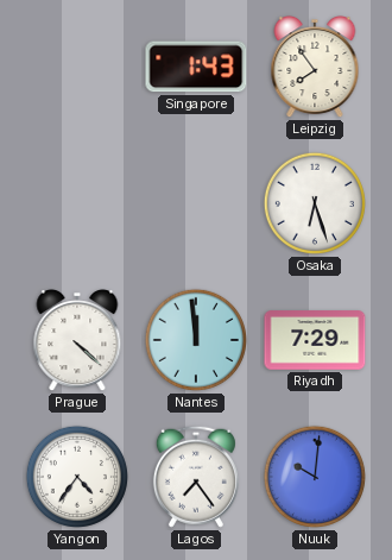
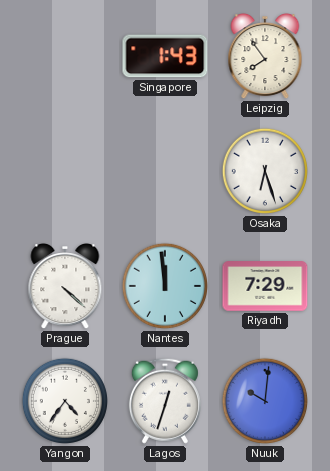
Lagos: 7:24 -> 12:33 (165, 401)
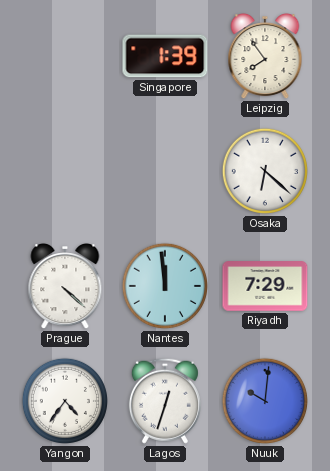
Singapore: 1:43 -> 1:39 (165, 56)
Osaka: 6:27 -> 6:22 (265, 171)
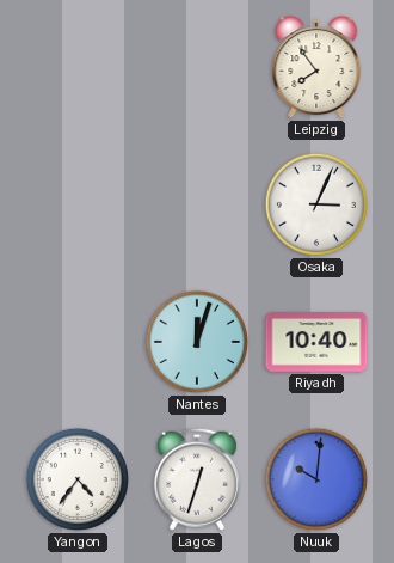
Singapore: 1:39 -> none (165, 56)
Osaka: 6:22 -> 3:04 (316, 204)
Prague: 4:22 -> none (65, 287)
Nantes: 11:59 -> 12:03 (197, 342)
Riyadh: 7:29 -> 10:40 (316, 342)
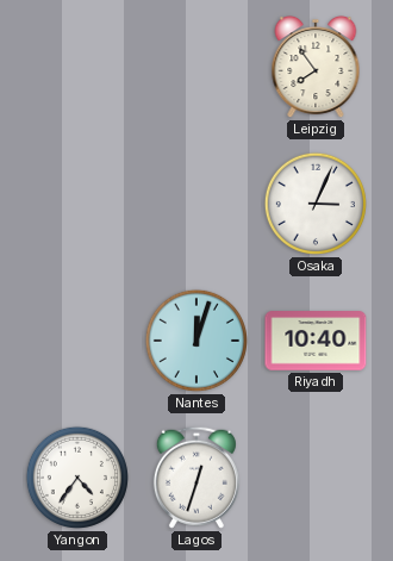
Nuuk: 10:01 -> none (316, 479)
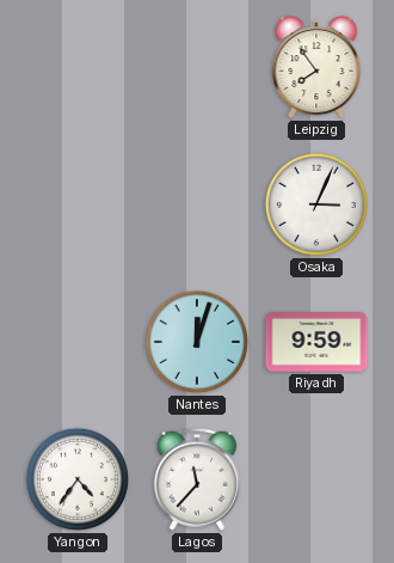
Riyadh: 10:40 -> 9:59 (316, 342)
Lagos: 12:33 -> 11:37 (197, 479)
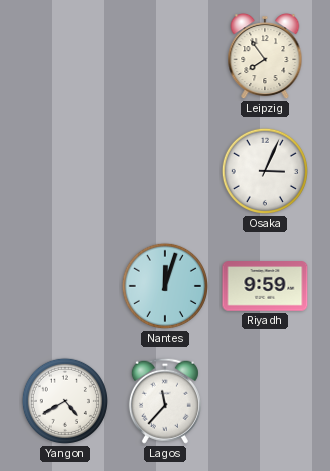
Yangon: 4:36 -> 4:40 (65, 401)
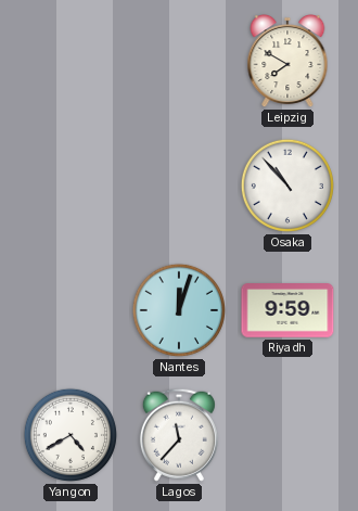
Leipzig: 7:54 -> 7:50 (287, 62)
Osaka: 3:04 -> 10:53 (287, 186)
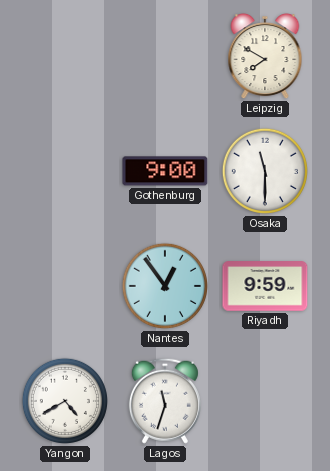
Gothenburg: none -> 9:00 (165, 171)
Osaka: 10:53 -> 11:30 (265, 171)
Nantes: 12:03 -> 12:54 (165, 286)
Lagos: 11:37 -> 11:33 (165, 401)
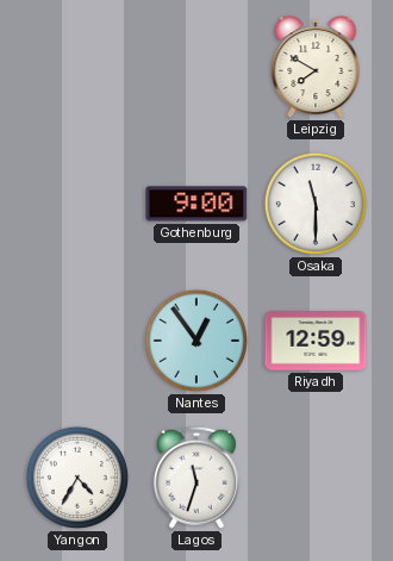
Riyadh: 9:59 -> 12:59 (316, 341)
Yangon: 4:40 -> 4:35 (77, 478)
